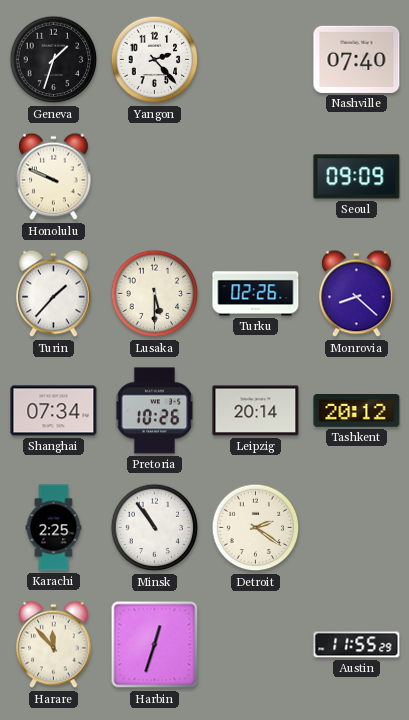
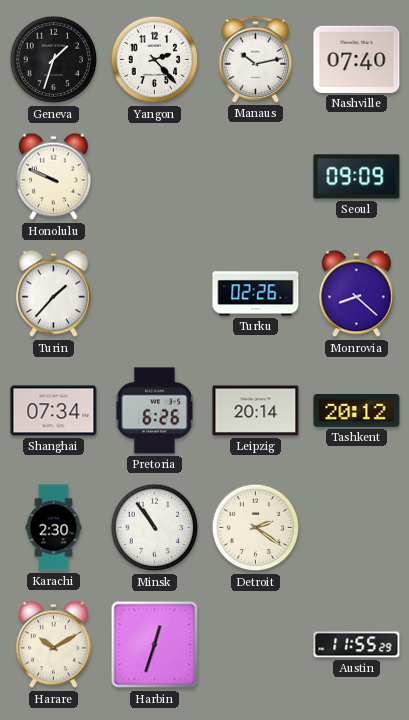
Manaus: none -> 10:13 (256, 59)
Lusaka: 5:30 -> none (155, 294)
Pretoria: 10:26 -> 6:26 (155, 411)
Karachi: 2:25 -> 2:30 (54, 528)
Harare: 11:53 -> 10:10 (54, 645)
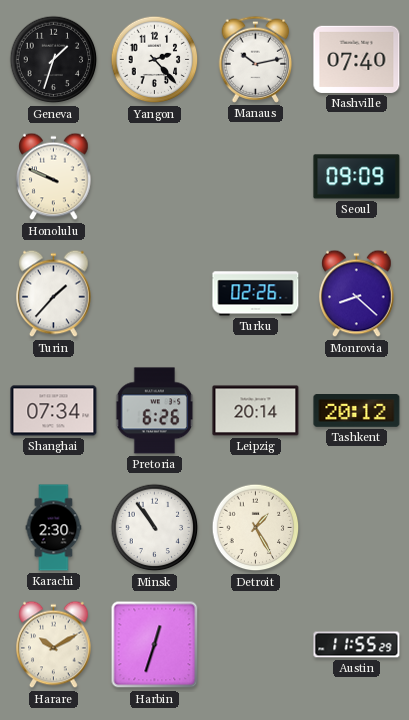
Detroit: 2:21 -> 1:25 (256, 528)
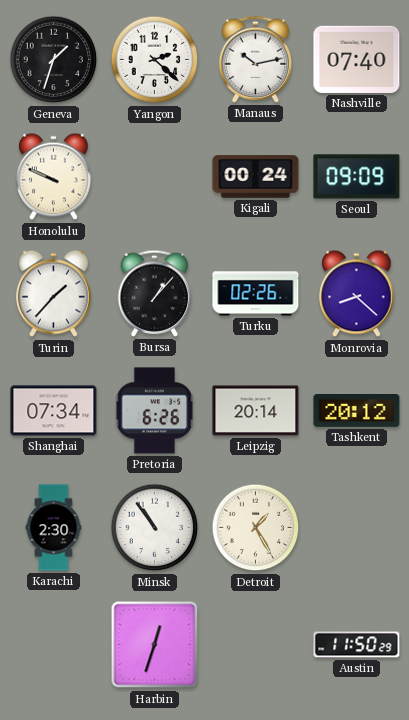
Yangon: 2:23 -> 2:22 (155, 60)
Kigali: none -> 00:24 (256, 177)
Bursa: none -> 1:07 (155, 293)
Harare: 10:10 -> none (54, 645)
Austin: 11:55 -> 11:50 (357, 645)
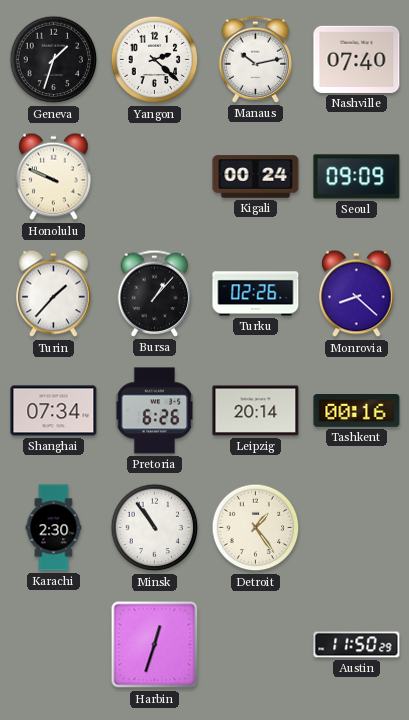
Tashkent: 20:12 -> 00:16 (357, 411)
Detroit: 1:25 -> 1:24 (256, 528)
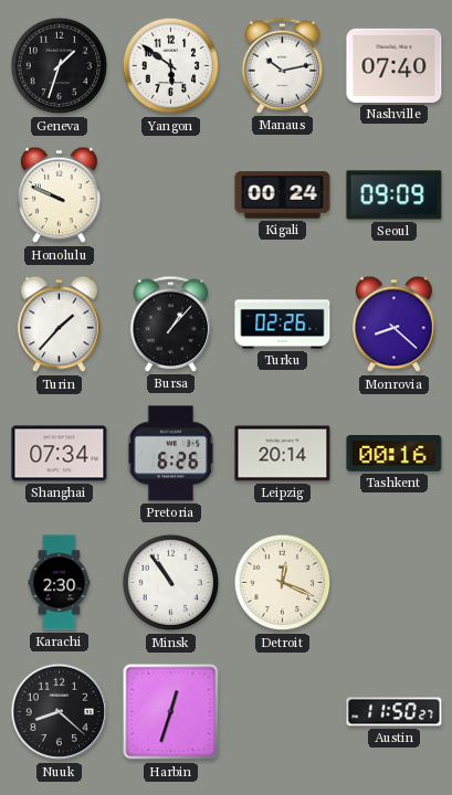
Yangon: 2:22 -> 5:51 (171, 66)
Detroit: 1:24 -> 12:19 (283, 583)
Nuuk: none -> 8:22 (60, 712)
Austin: 11:50:29 -> 11:50:27 (395, 712)
